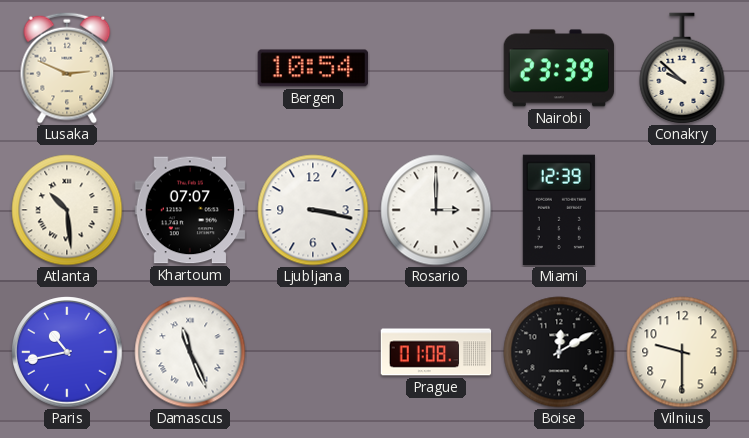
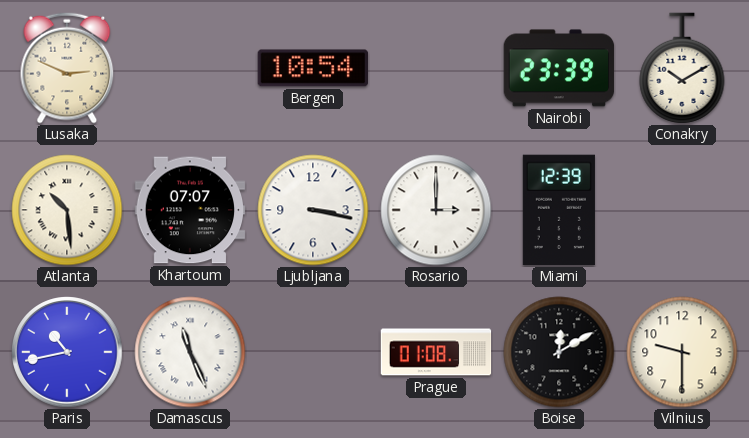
Conakry: 9:52 -> 10:10 (682, 68)
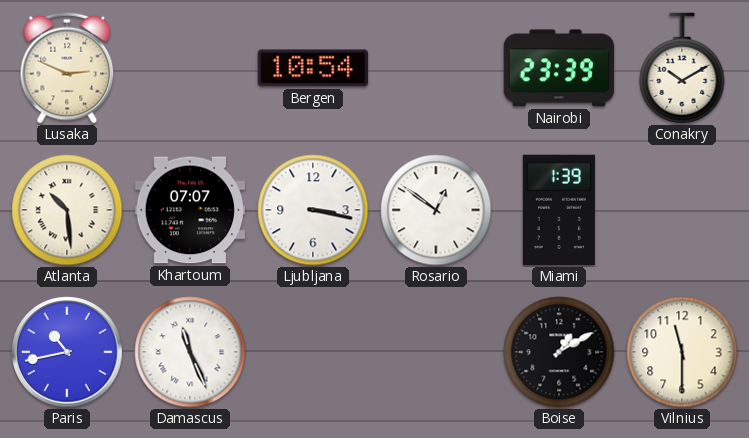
Rosario: 3:00 -> 12:51 (436, 210)
Miami: 12:39 -> 1:39 (559, 210)
Prague: 01:08 -> none (436, 352)
Boise: 12:10 -> 1:10 (559, 352)
Vilnius: 9:30 -> 11:30 (682, 352)
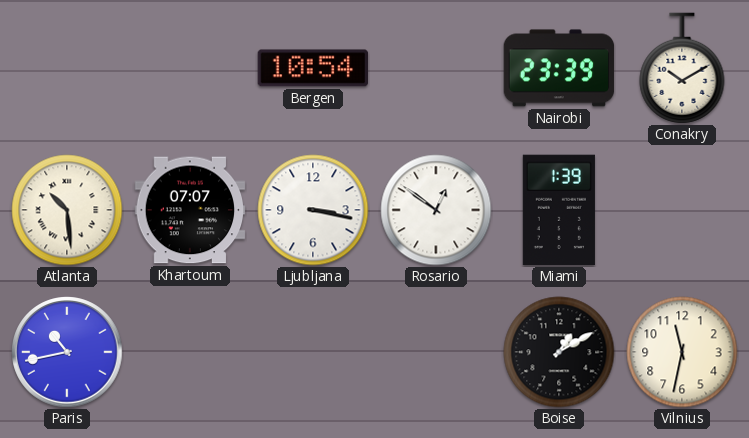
Lusaka: 2:49 -> none (67, 68)
Damascus: 11:26 -> none (190, 352)
Vilnius: 11:30 -> 11:32 (682, 352)
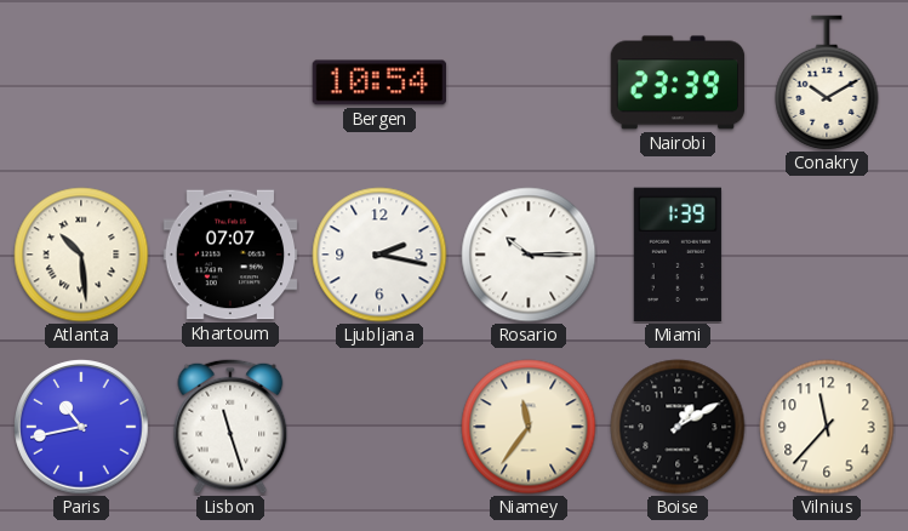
Ljubljana: 3:17 -> 2:17 (379, 255)
Rosario: 12:51 -> 10:15 (529, 255)
Lisbon: none -> 11:27 (230, 427)
Niamey: none -> 11:36 (529, 427)
Vilnius: 11:32 -> 11:37 (827, 427)
